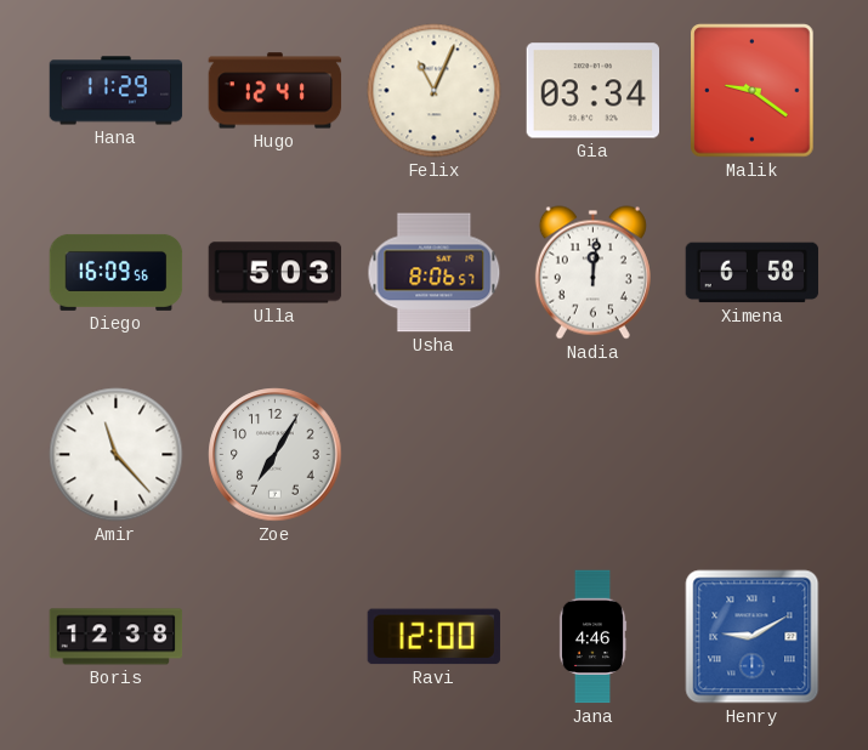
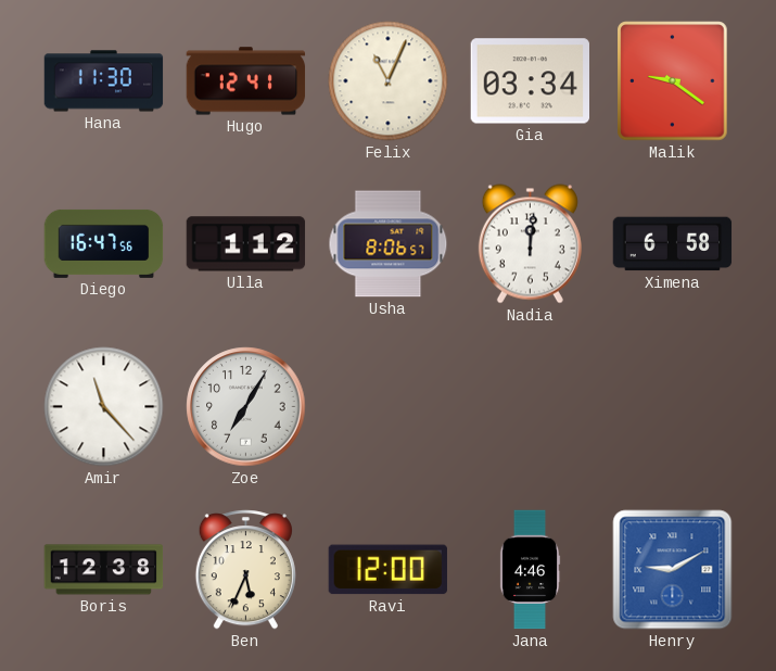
Hana: 11:29 -> 11:30 (104, 81)
Diego: 16:09 -> 16:47 (104, 243)
Ulla: 5:03 -> 1:12 (246, 244)
Ben: none -> 5:34 (245, 570)
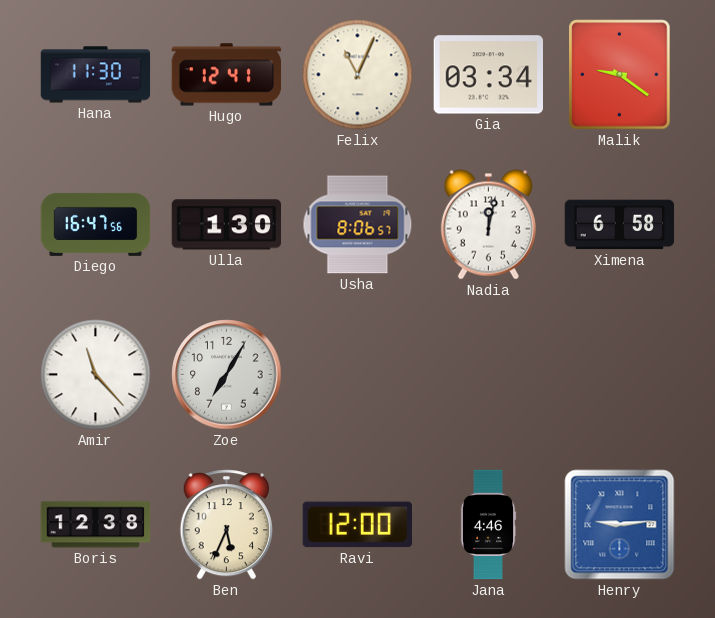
Ulla: 1:12 -> 1:30 (227, 225)
Nadia: 12:01 -> 12:02 (488, 225)
Henry: 9:10 -> 9:14 (620, 525)
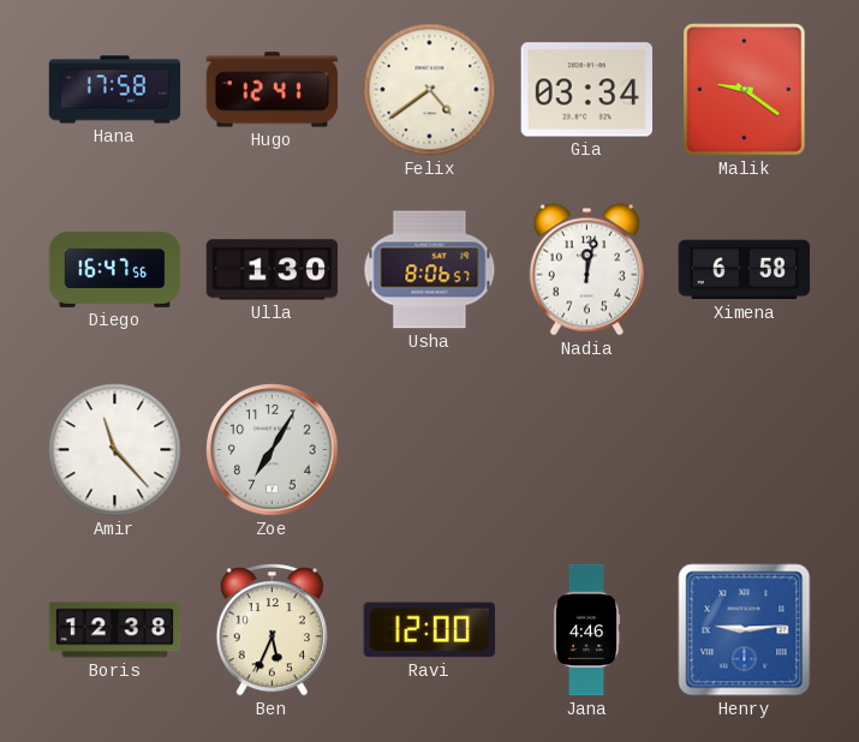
Hana: 11:30 -> 17:58 (115, 90)
Felix: 11:04 -> 4:39 (430, 90)
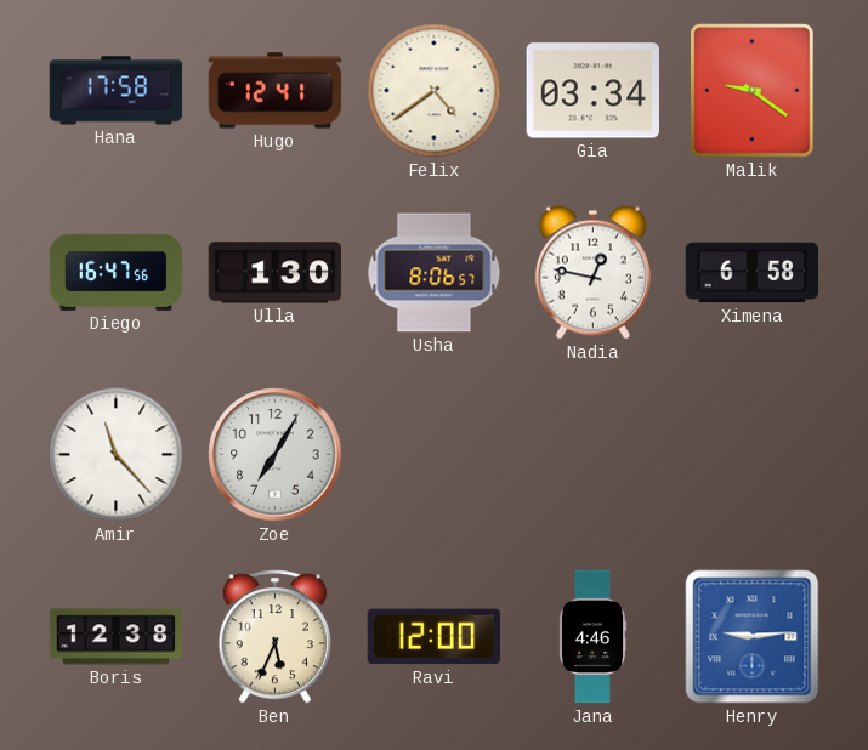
Nadia: 12:02 -> 12:47 (592, 273)
